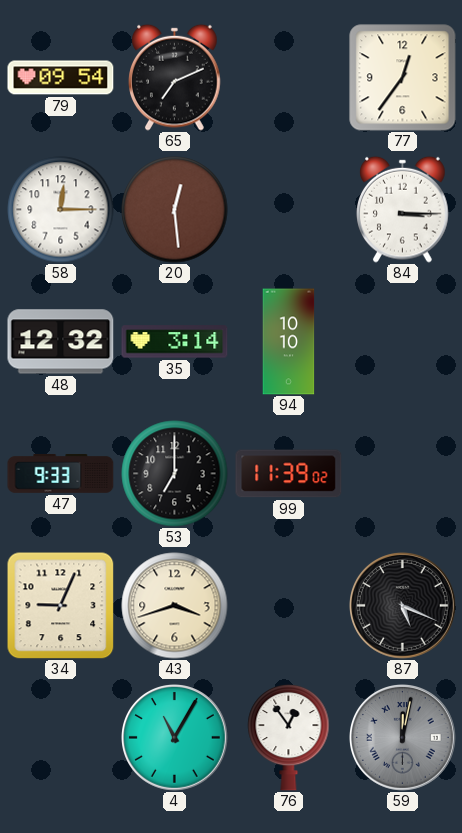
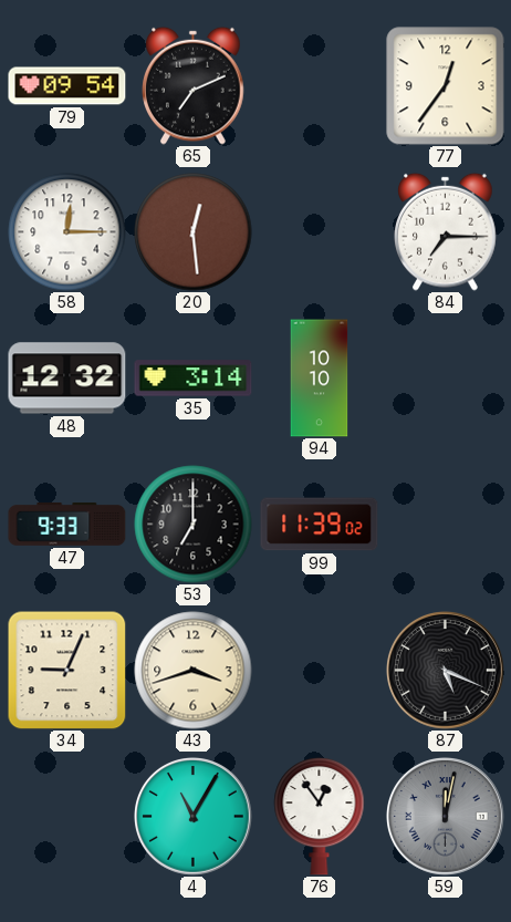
84: 3:15 -> 7:15 (446, 231)
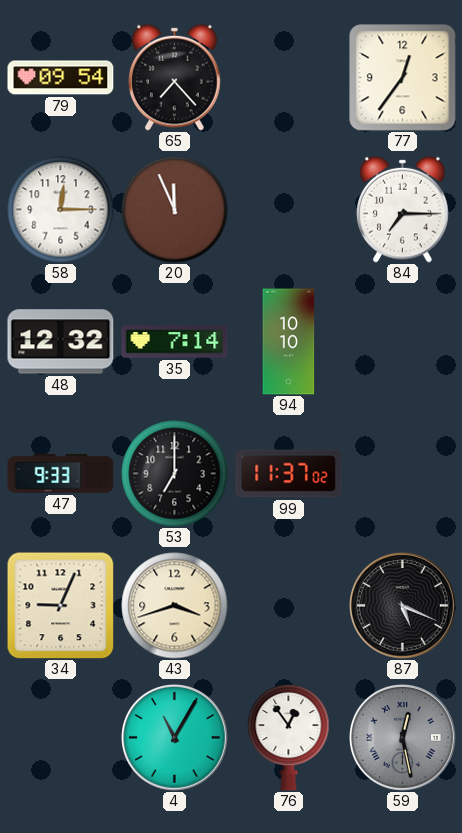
65: 7:11 -> 7:23 (175, 77)
20: 12:29 -> 11:56 (175, 210)
35: 3:14 -> 7:14 (175, 342)
99: 11:39 -> 11:37 (289, 474)
59: 12:02 -> 12:28 (403, 738)
